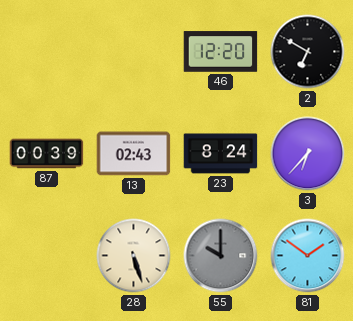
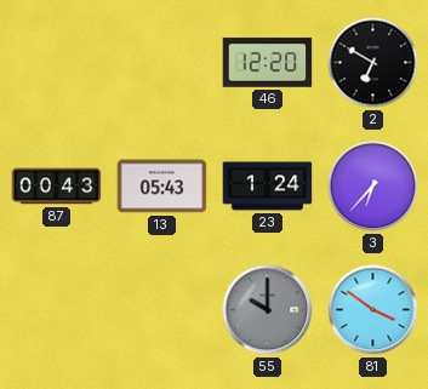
87: 00:39 -> 00:43 (57, 187)
13: 02:43 -> 05:43 (162, 187)
23: 8:24 -> 1:24 (268, 187)
28: 5:27 -> none (134, 256)
81: 1:51 -> 3:51 (373, 310)
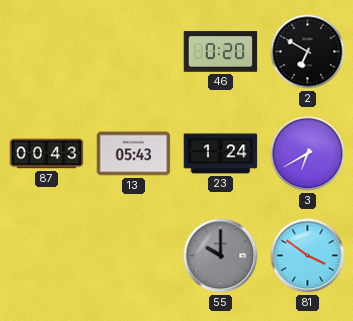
46: 12:20 -> 0:20 (221, 52)
3: 6:37 -> 6:40 (308, 154)
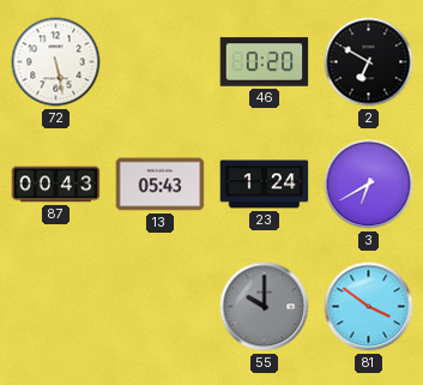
72: none -> 5:28 (56, 62)
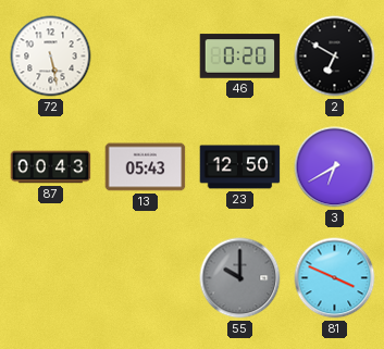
23: 1:24 -> 12:50 (240, 167)
81: 3:51 -> 3:49 (335, 278)
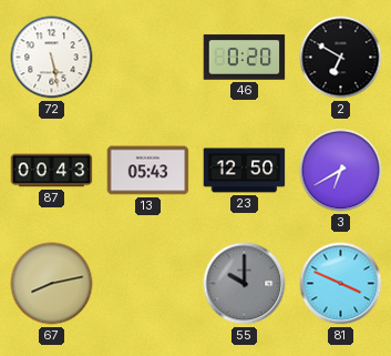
67: none -> 8:13 (52, 284)
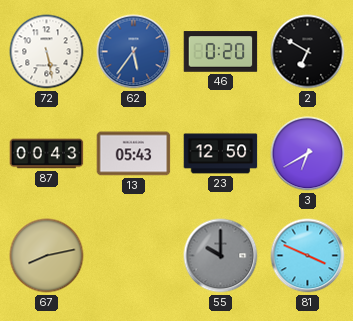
62: none -> 5:36 (134, 52)
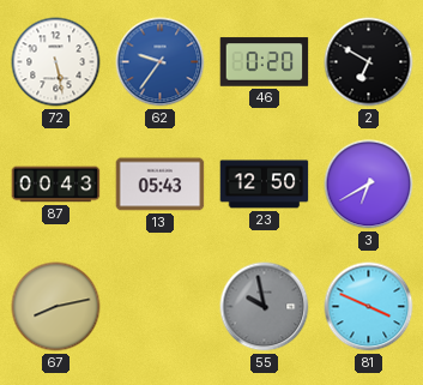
62: 5:36 -> 9:36 (161, 62)
55: 10:00 -> 9:58 (265, 307)
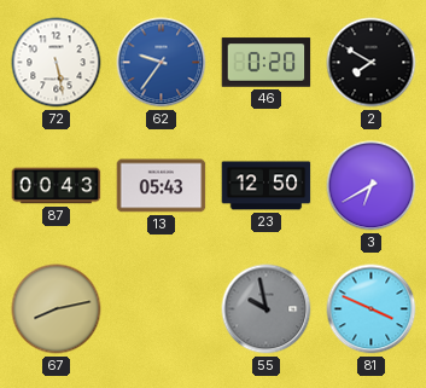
2: 6:50 -> 7:50 (372, 63)
